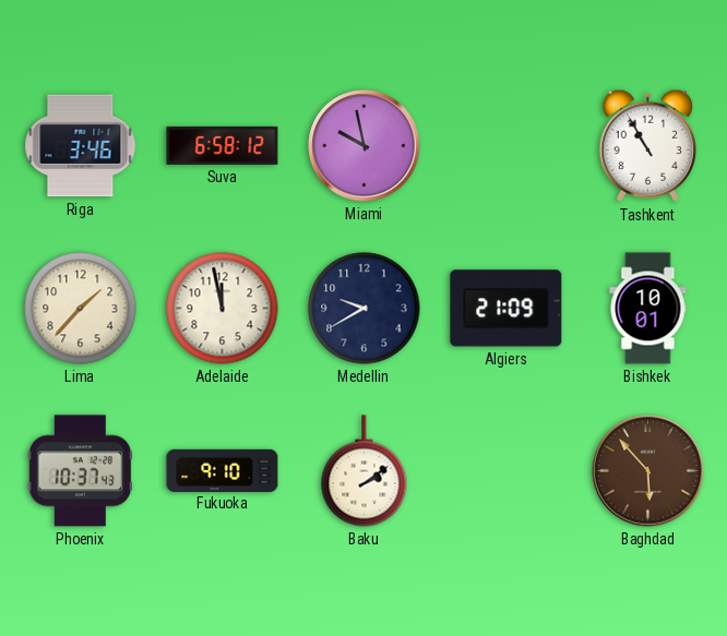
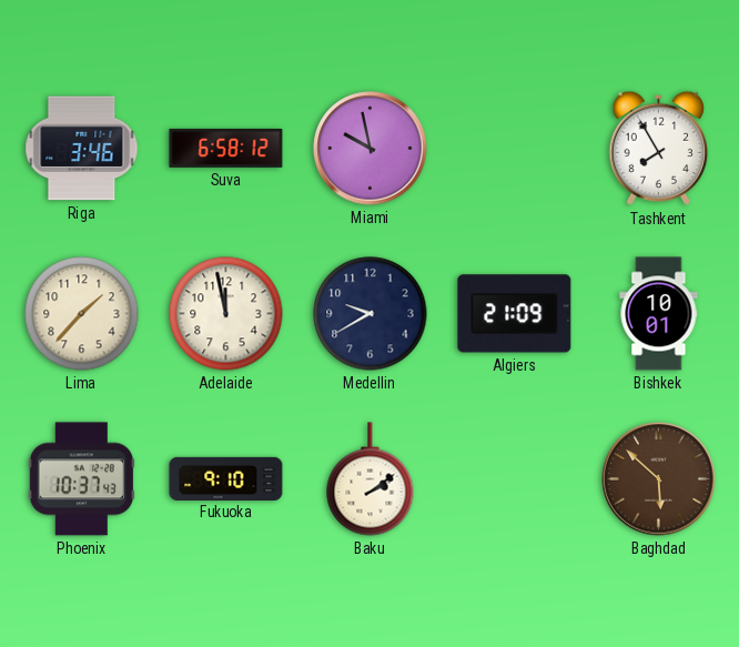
Tashkent: 10:55 -> 7:55 (659, 149)
Baghdad: 5:53 -> 5:52 (659, 479)
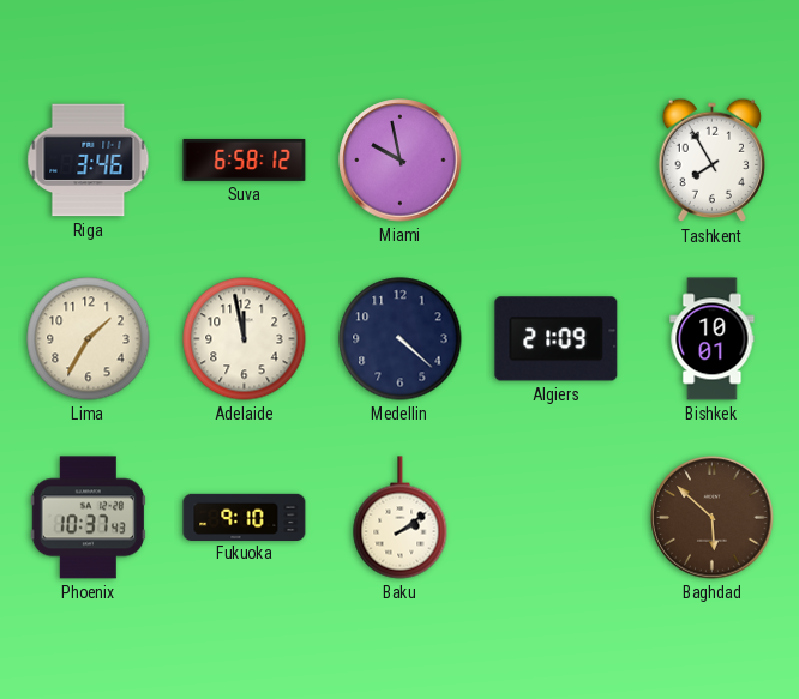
Lima: 1:37 -> 1:35 (89, 339)
Medellin: 9:40 -> 4:22 (401, 339)
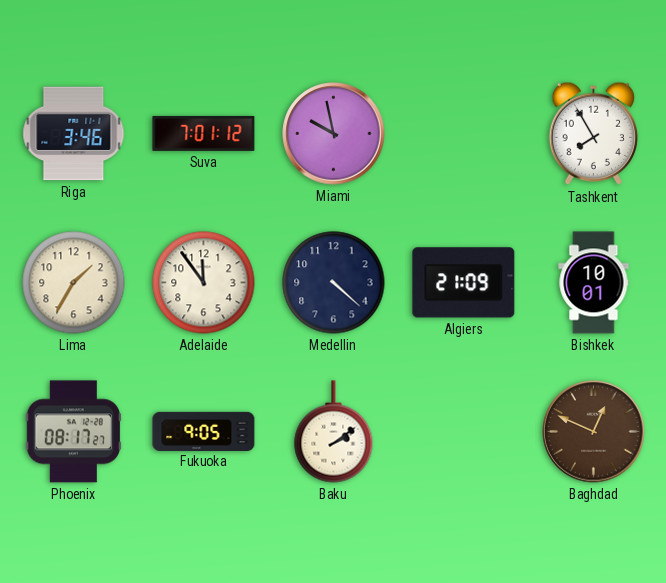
Suva: 6:58 -> 7:01 (204, 133)
Adelaide: 11:58 -> 11:54 (204, 283)
Phoenix: 10:37 -> 08:17 (73, 432)
Fukuoka: 9:10 -> 9:05 (204, 431)
Baghdad: 5:52 -> 12:49 (594, 432)
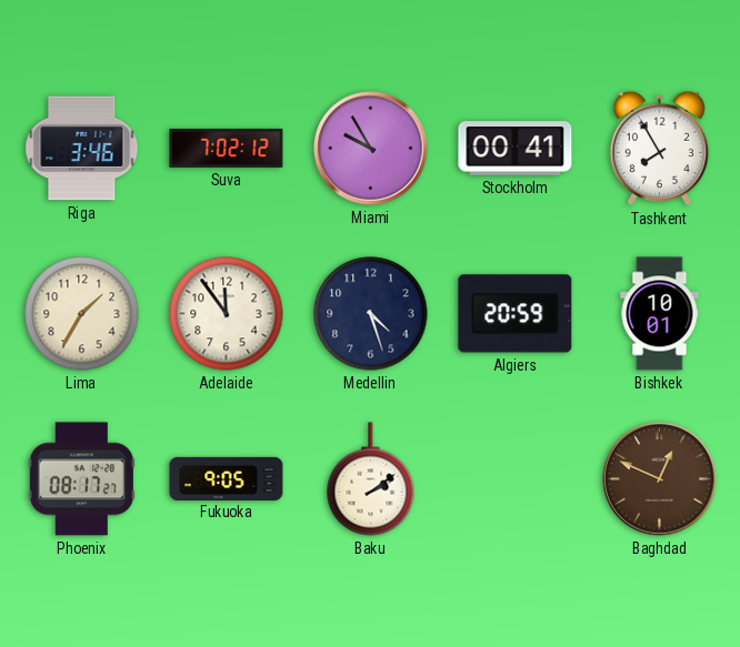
Suva: 7:01 -> 7:02 (227, 148)
Miami: 9:58 -> 9:55 (371, 149)
Stockholm: none -> 00:41 (516, 149)
Medellin: 4:22 -> 4:27 (371, 314)
Algiers: 21:09 -> 20:59 (516, 314)
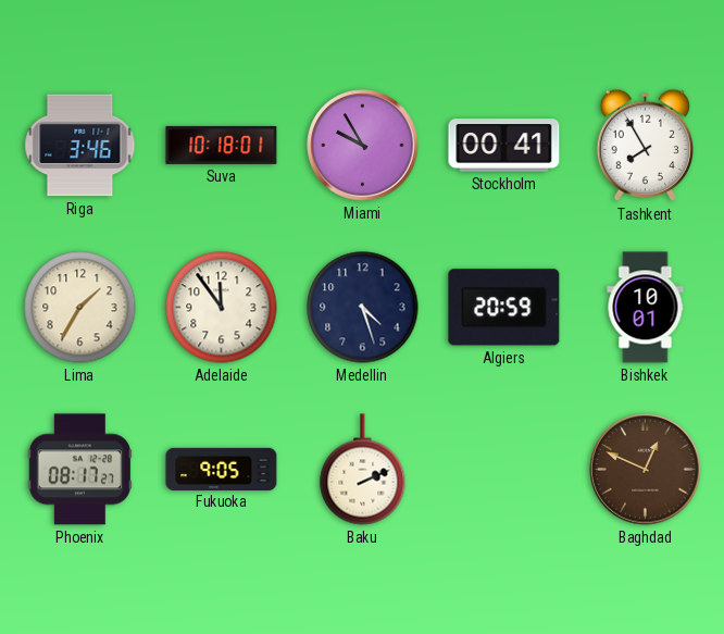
Suva: 7:02 -> 10:18 (222, 145)
Baku: 2:09 -> 2:11 (363, 470)
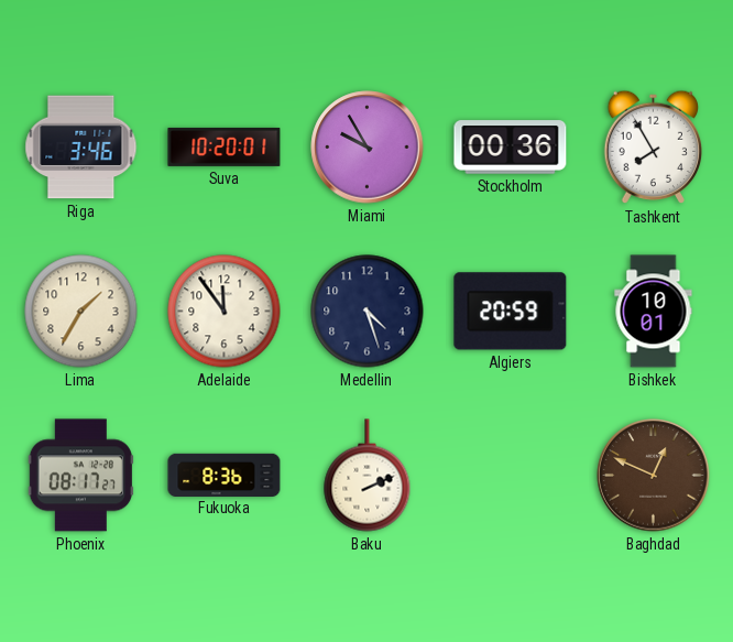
Suva: 10:18 -> 10:20 (225, 146)
Stockholm: 00:41 -> 00:36 (511, 148)
Fukuoka: 9:05 -> 8:36 (225, 475)
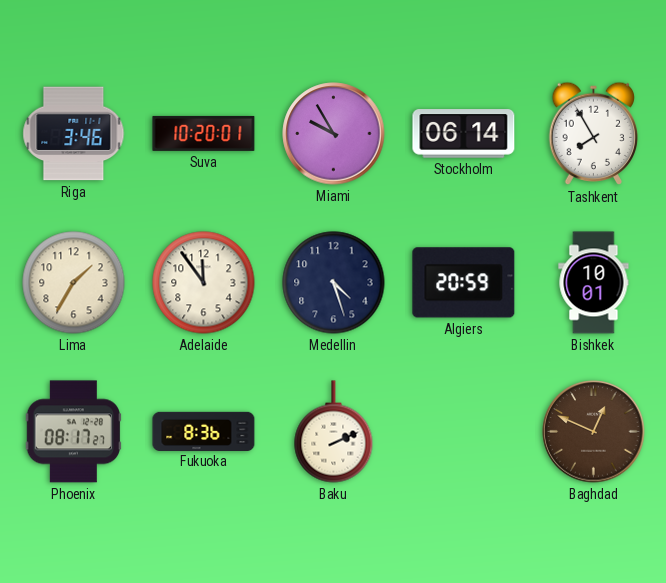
Stockholm: 00:36 -> 06:14 (464, 134)
